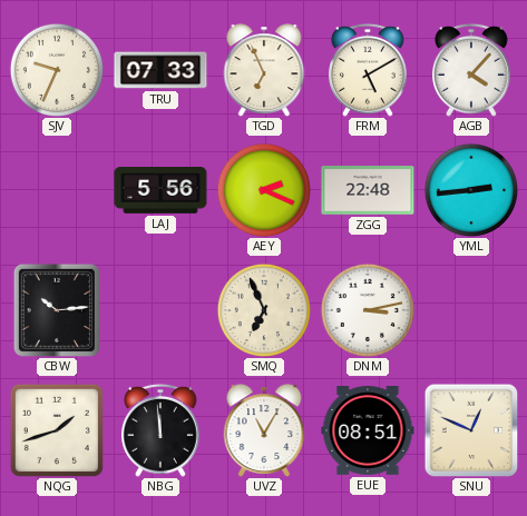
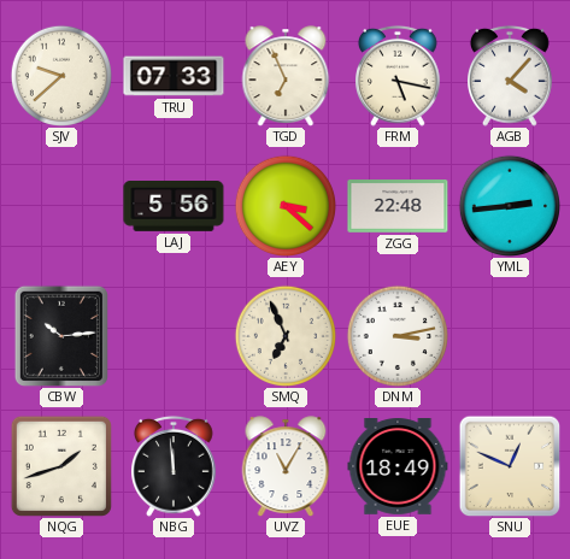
SJV: 9:34 -> 9:38 (60, 75)
FRM: 5:10 -> 5:17 (399, 76)
AEY: 2:19 -> 3:22 (284, 205)
EUE: 08:51 -> 18:49 (398, 467)
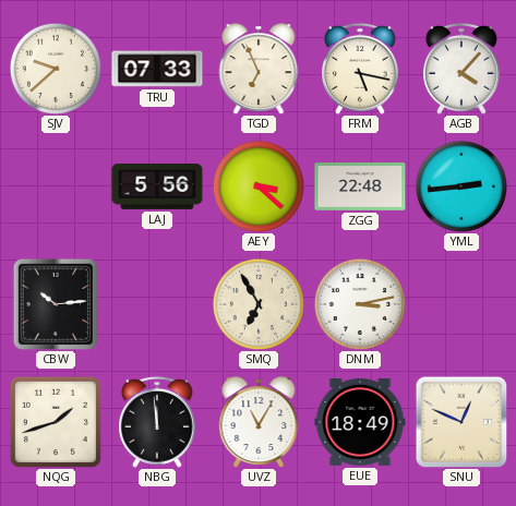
SMQ: 6:56 -> 6:55 (257, 303)
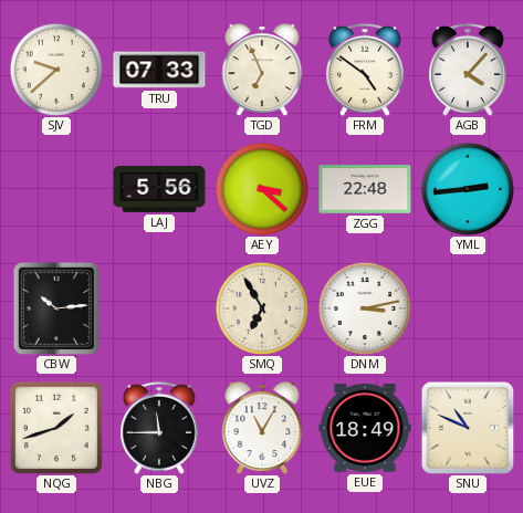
FRM: 5:17 -> 4:51 (366, 70)
NBG: 11:59 -> 11:45 (160, 428)
SNU: 12:49 -> 10:49 (468, 428)
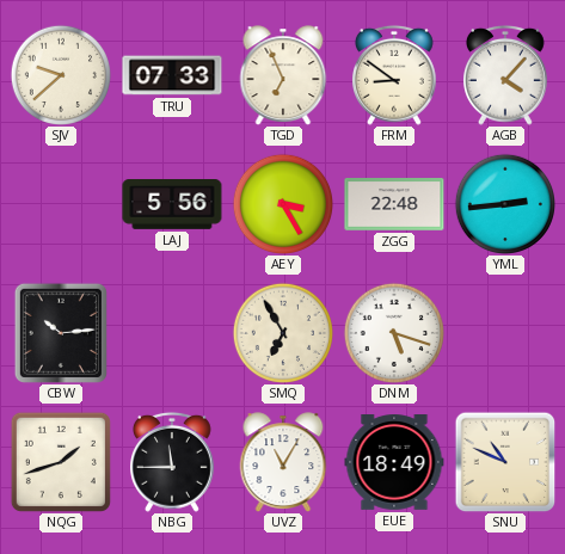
FRM: 4:51 -> 8:51 (395, 75)
AEY: 3:22 -> 3:25 (282, 203)
DNM: 3:13 -> 5:18 (393, 332)
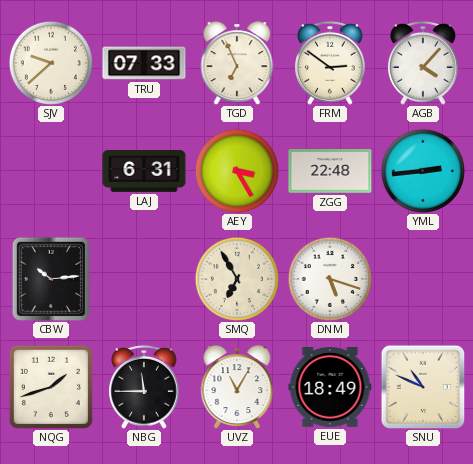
FRM: 8:51 -> 2:51 (331, 63)
LAJ: 5:56 -> 6:31 (144, 172)
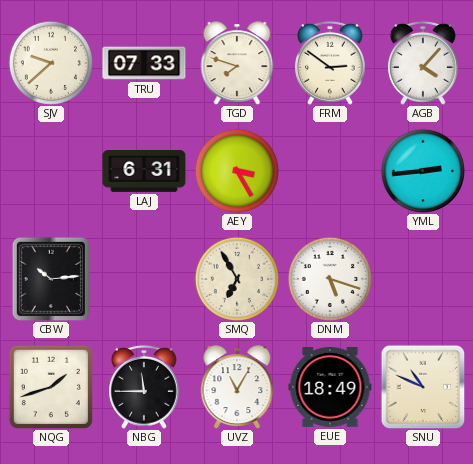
TGD: 6:56 -> 7:48 (237, 63)
ZGG: 22:48 -> none (330, 172)
